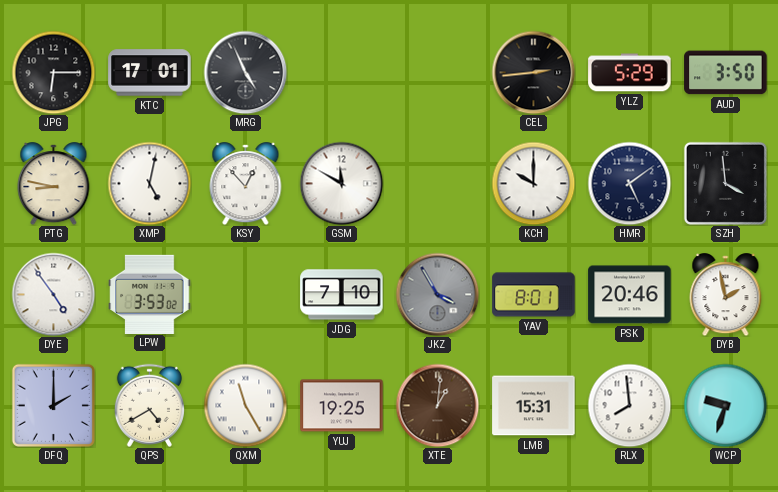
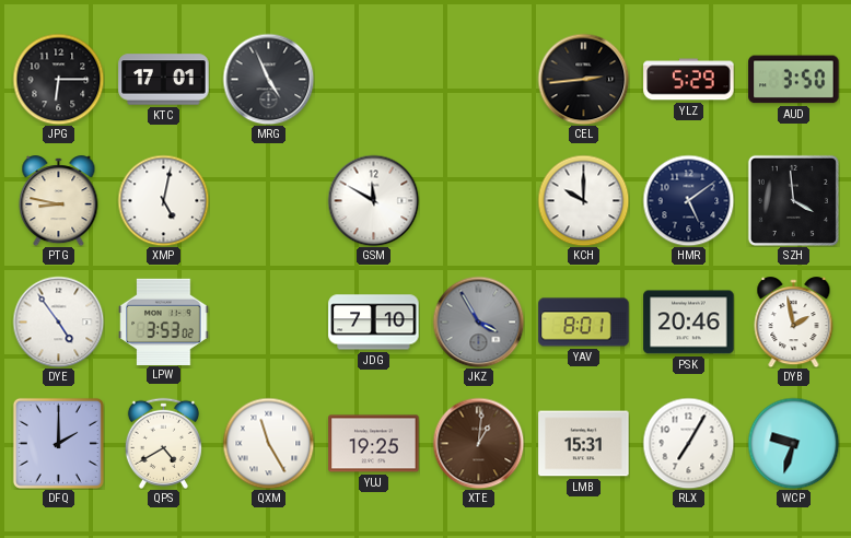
KSY: 12:53 -> none (246, 184)
RLX: 7:59 -> 7:05 (688, 443)
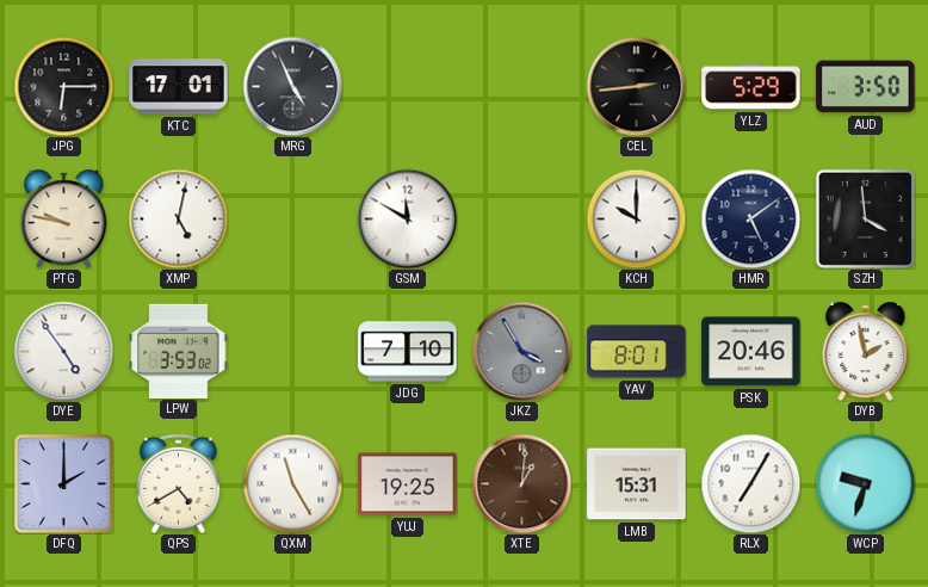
PTG: 8:47 -> 9:47 (64, 220)
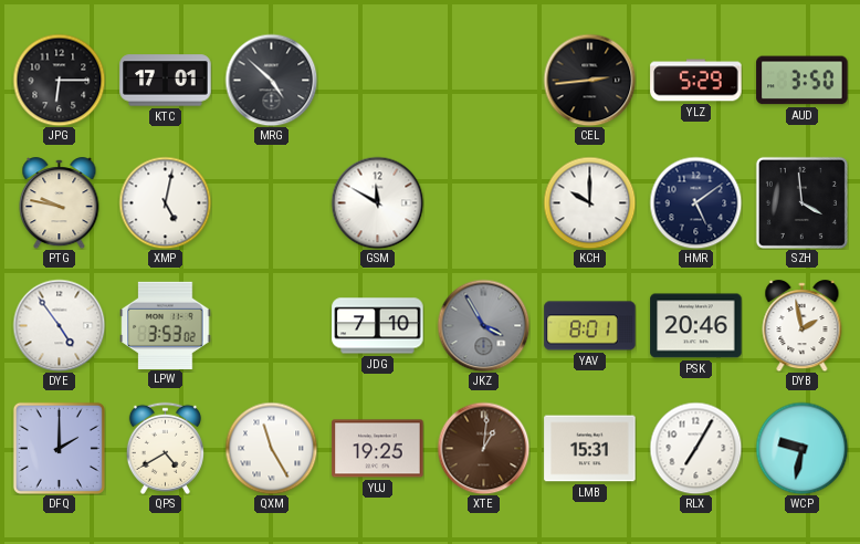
MRG: 4:56 -> 4:52 (271, 80)
WCP: 9:33 -> 9:32 (801, 448)
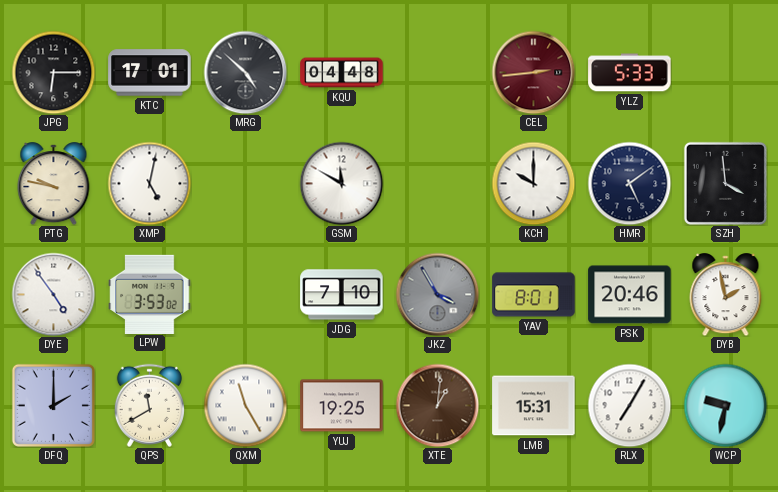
KQU: none -> 04:48 (342, 73)
CEL dial: black -> burgundy (533, 72)
YLZ: 5:29 -> 5:33 (630, 73)
AUD: 3:50 -> none (803, 81)
QPS: 4:40 -> 11:40 (149, 405)
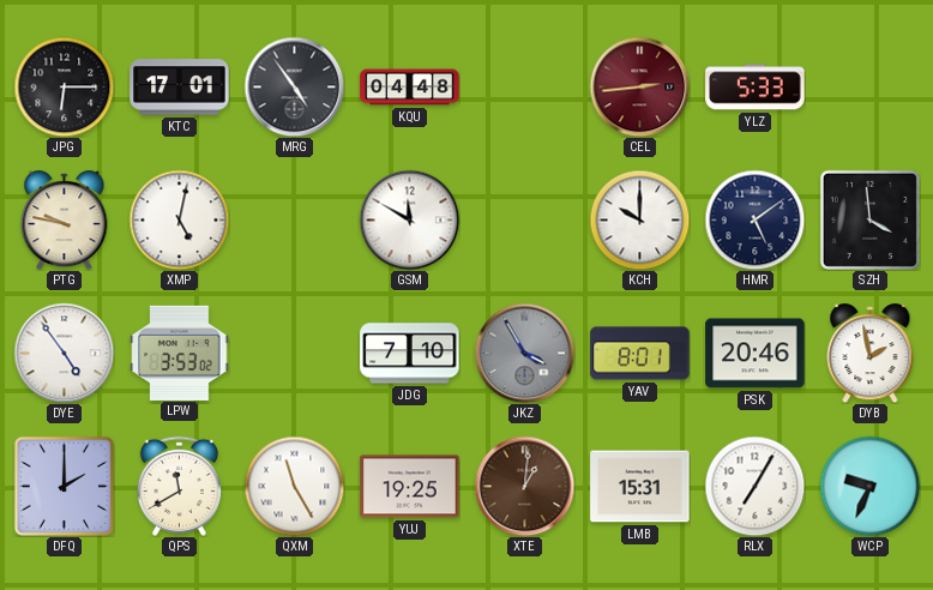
MRG: 4:52 -> 4:54 (294, 86)
WCP: 9:32 -> 9:34 (869, 486)
